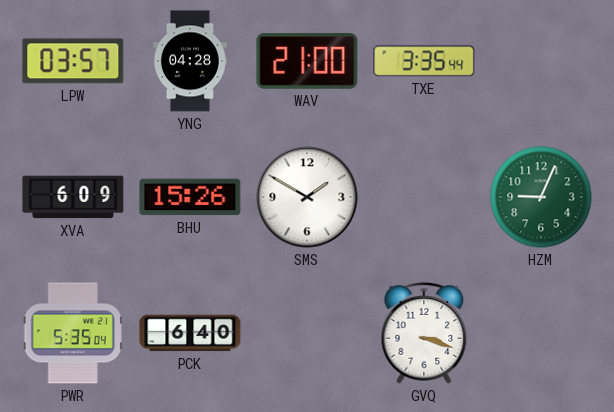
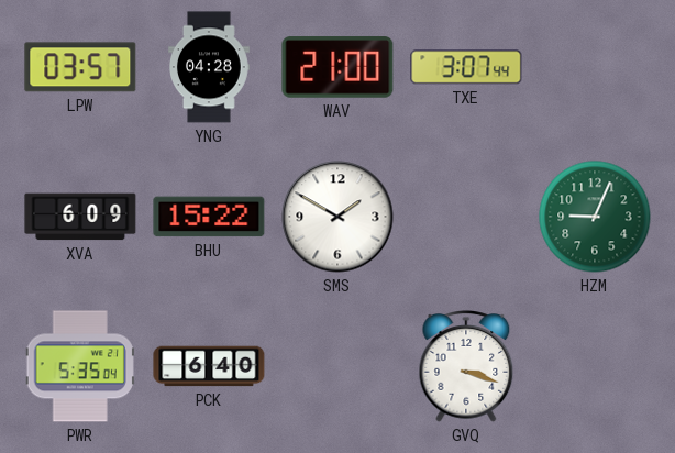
TXE: 3:35 -> 3:07 (466, 67)
BHU: 15:26 -> 15:22 (209, 217)
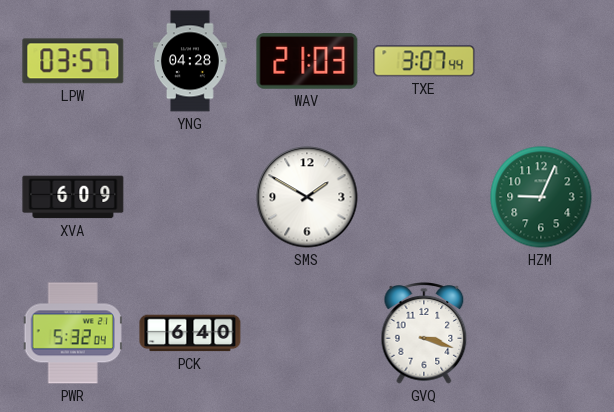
WAV: 21:00 -> 21:03 (307, 61)
BHU: 15:22 -> none (209, 217)
PWR: 5:35 -> 5:32 (73, 333)
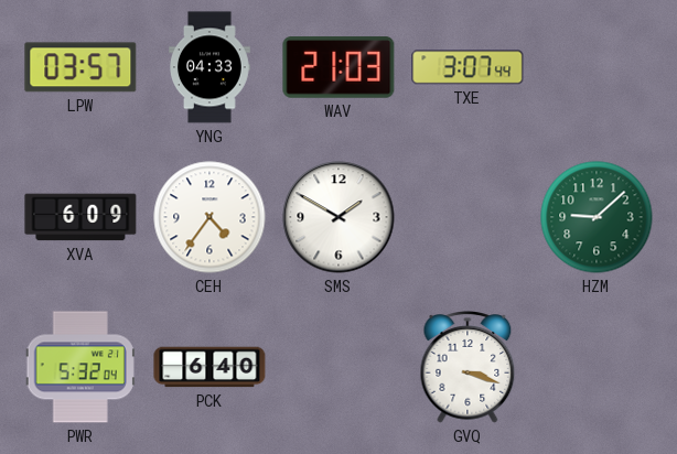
YNG: 04:28 -> 04:33 (211, 67)
CEH: none -> 4:36 (209, 217)
HZM: 9:04 -> 9:08 (597, 217)
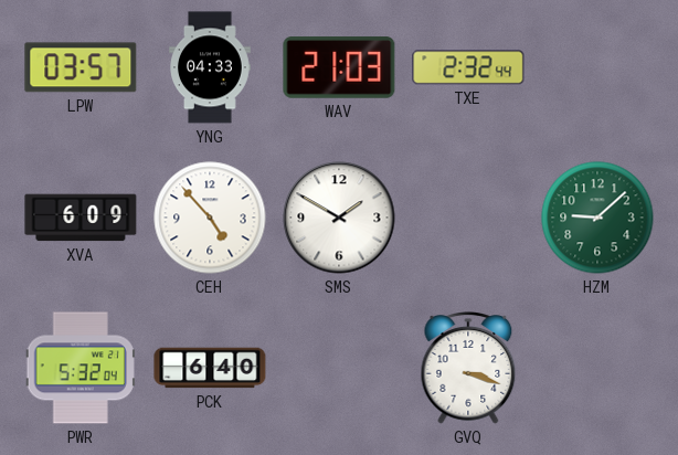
TXE: 3:07 -> 2:32 (468, 67)
CEH: 4:36 -> 4:53 (210, 218)
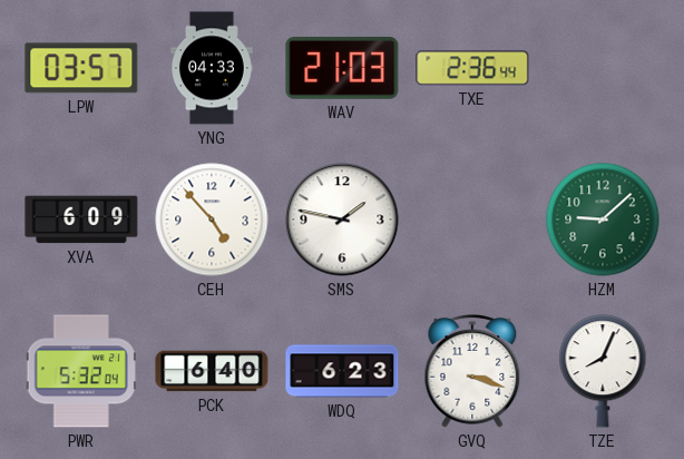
TXE: 2:32 -> 2:36 (472, 68)
SMS: 1:50 -> 1:47 (342, 219)
WDQ: none -> 6:23 (342, 371)
TZE: none -> 8:04 (603, 371)
